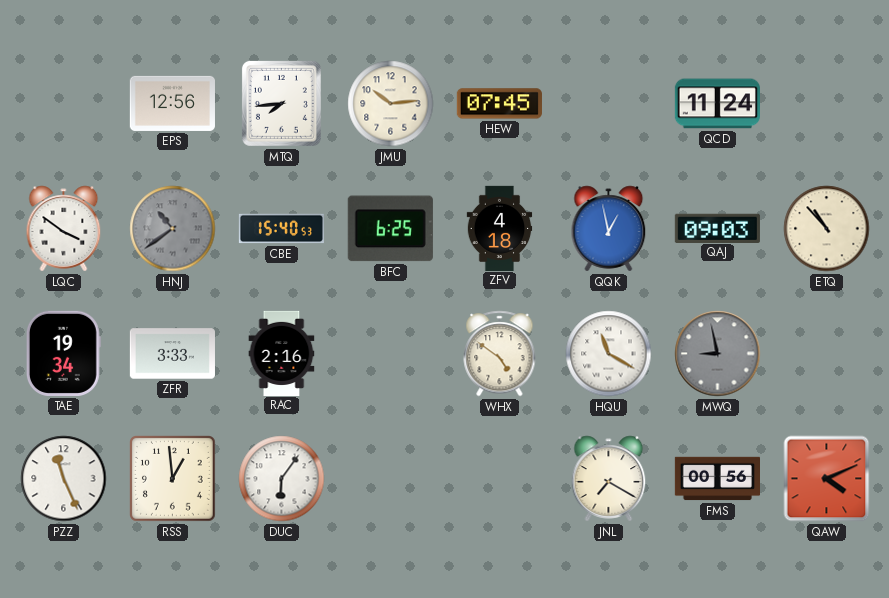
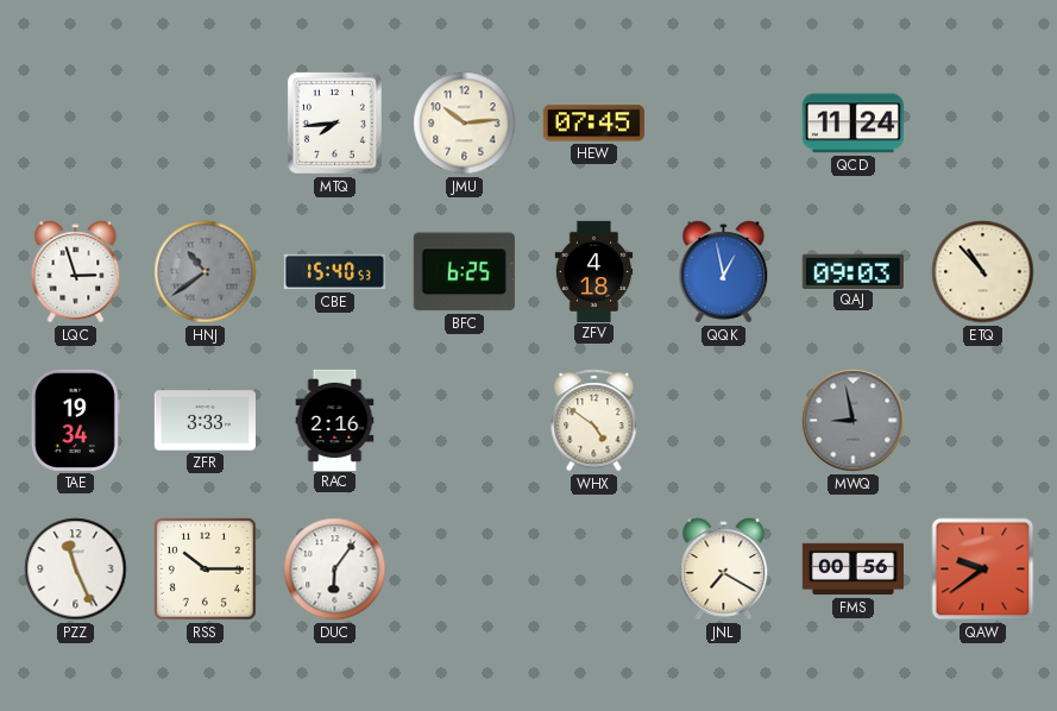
EPS: 12:56 -> none (172, 103)
LQC: 3:51 -> 2:57 (76, 272)
HQU: 11:20 -> none (609, 354)
RSS: 12:59 -> 10:15 (206, 570)
QAW: 4:11 -> 9:39 (983, 570)
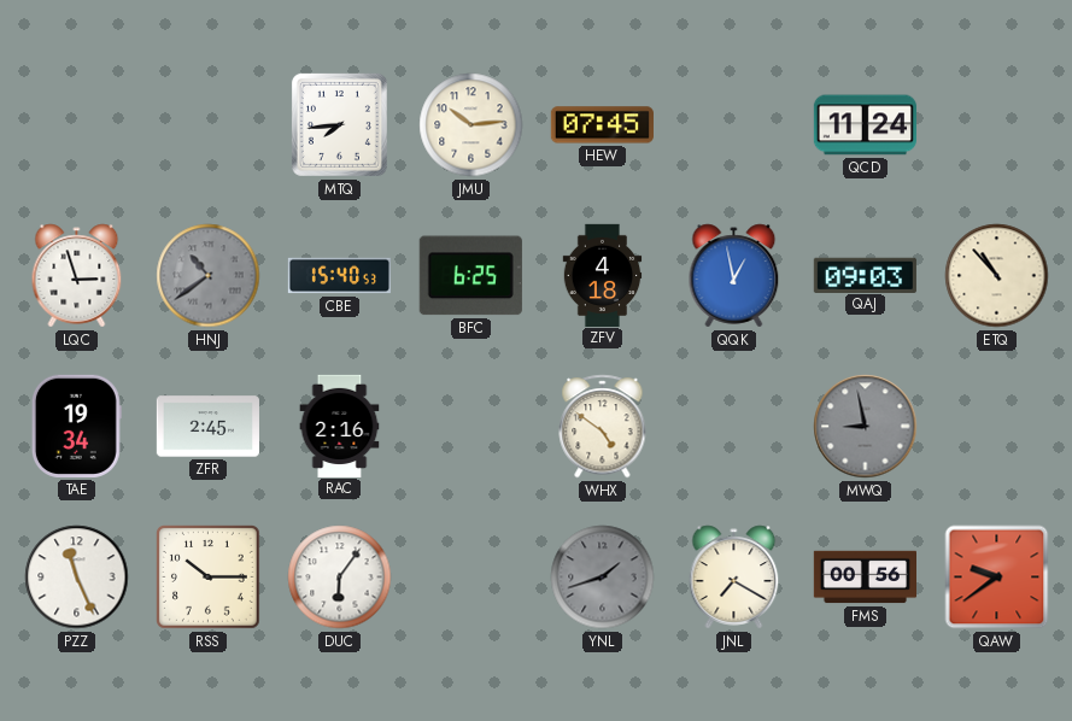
ZFR: 3:33 -> 2:45 (207, 427)
YNL: none -> 1:42 (603, 578)
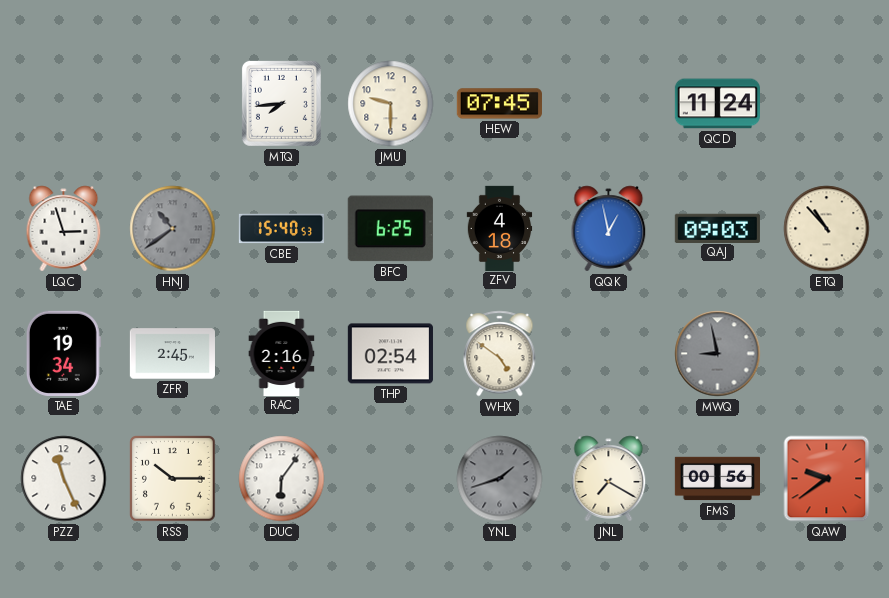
JMU: 10:14 -> 9:30 (391, 104)
THP: none -> 02:54 (390, 354)
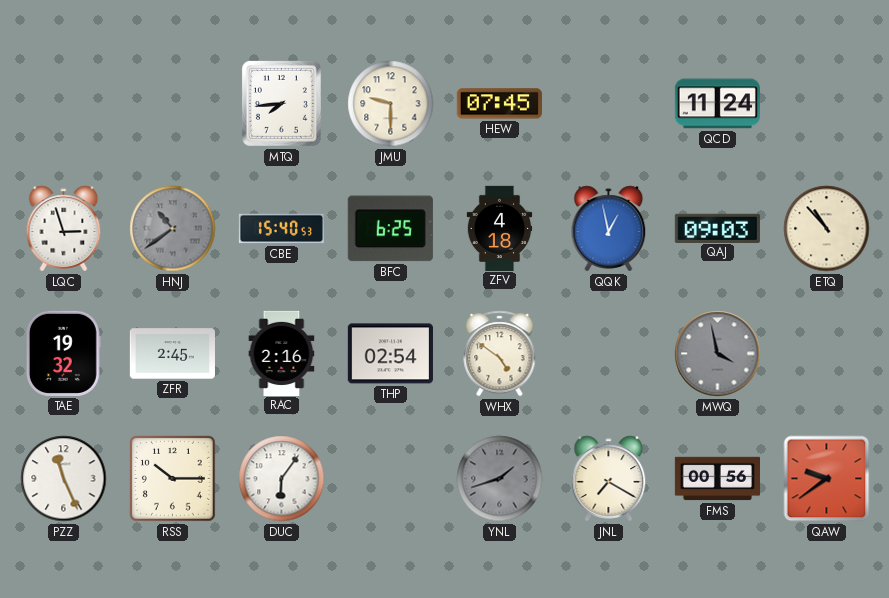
TAE: 19:34 -> 19:32 (63, 353)
MWQ: 8:58 -> 3:58 (718, 354)
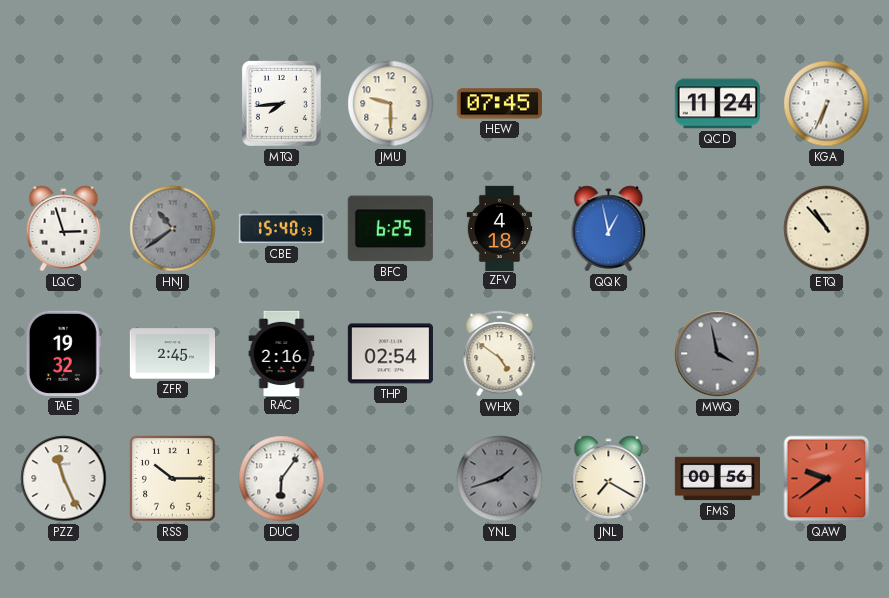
KGA: none -> 6:34 (827, 104)
QAJ: 09:03 -> none (717, 228)
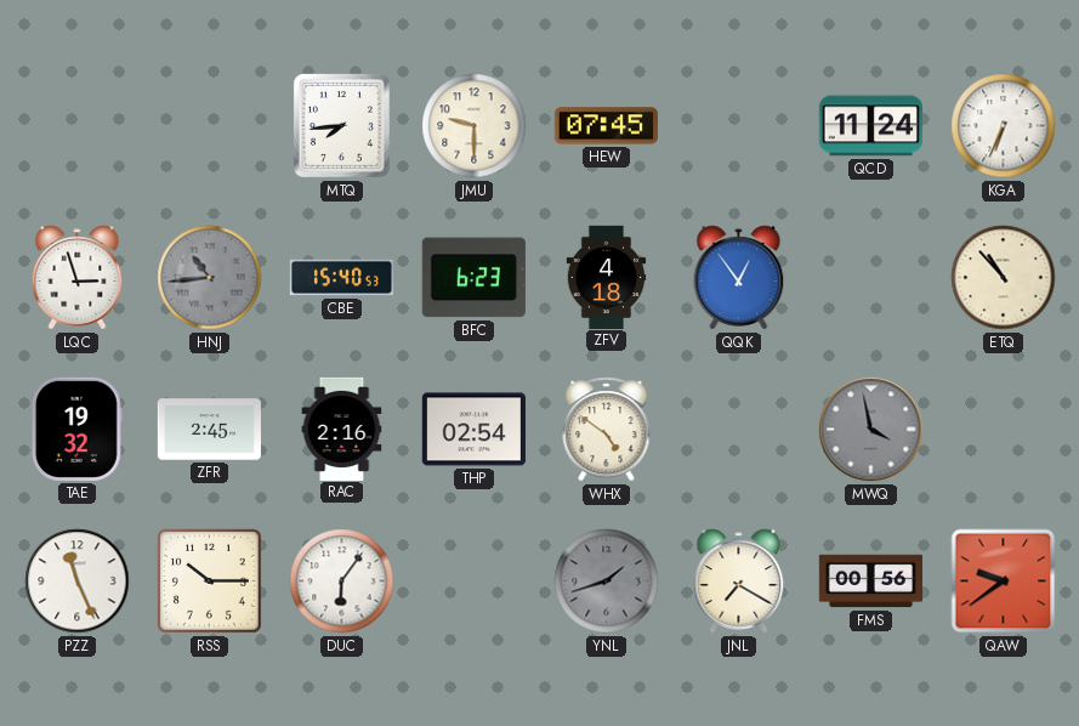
HNJ: 10:39 -> 10:44 (210, 278)
BFC: 6:25 -> 6:23 (473, 278)
QQK: 12:58 -> 12:54 (739, 278)
